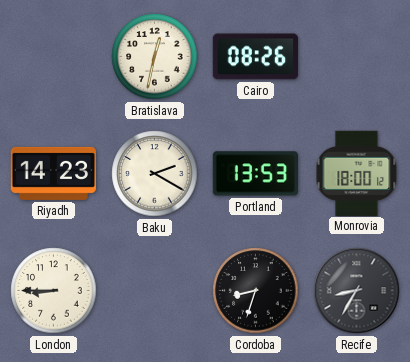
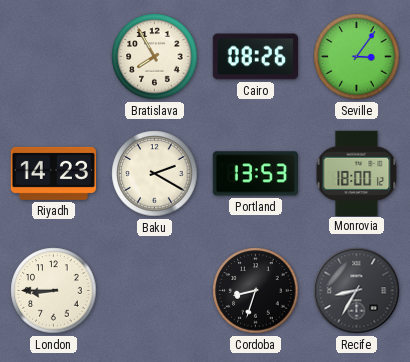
Bratislava: 12:32 -> 7:55 (155, 57)
Seville: none -> 3:06 (357, 57)
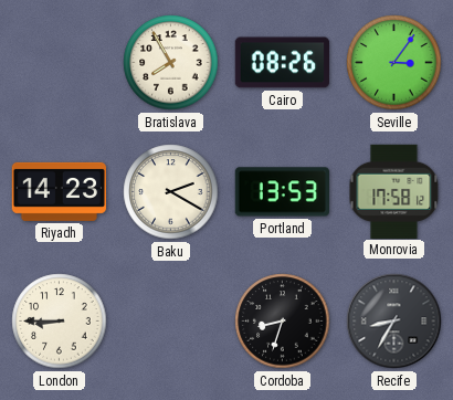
Monrovia: 18:00 -> 17:58 (394, 191)
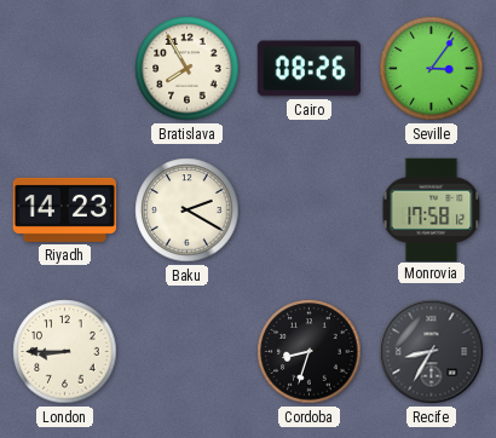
Portland: 13:53 -> none (282, 192)
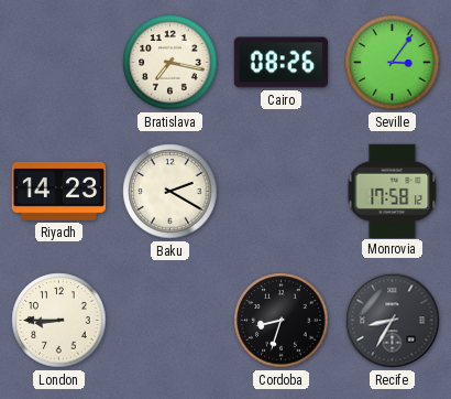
Bratislava: 7:55 -> 7:17 (170, 63)
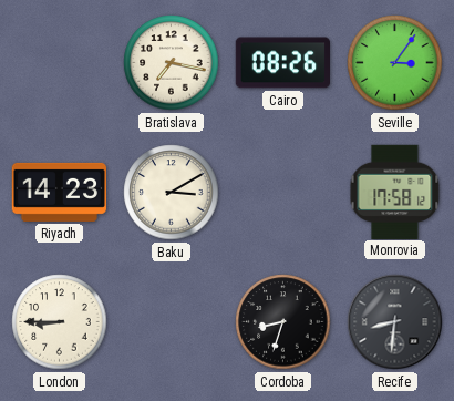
Baku: 2:20 -> 3:10 (172, 193)
Recife: 8:35 -> 8:31 (395, 322)
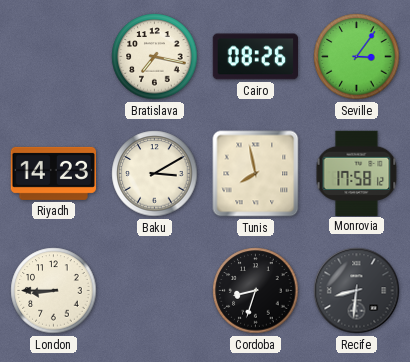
Tunis: none -> 7:58 (256, 174)
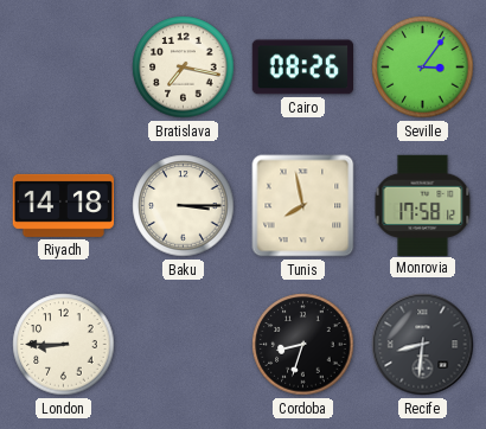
Riyadh: 14:23 -> 14:18 (63, 205)
Baku: 3:10 -> 3:15 (184, 206)
